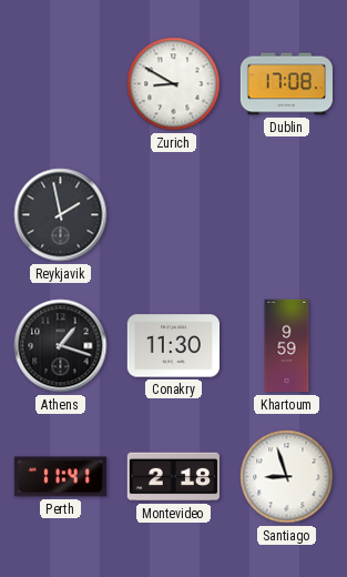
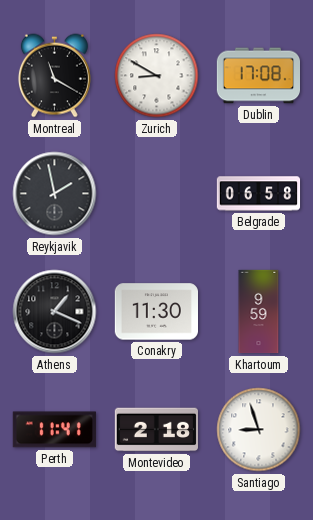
Montreal: none -> 11:20 (54, 76)
Belgrade: none -> 06:58 (259, 194)
Athens: 1:18 -> 1:19 (55, 312)
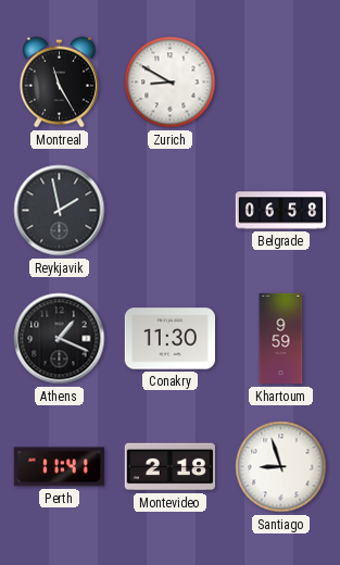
Montreal: 11:20 -> 11:25 (59, 83)
Dublin: 17:08 -> none (258, 76)
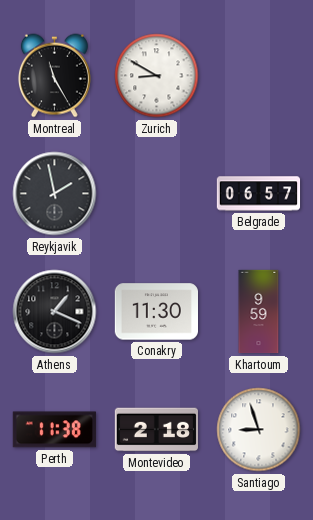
Belgrade: 06:58 -> 06:57 (259, 194)
Perth: 11:41 -> 11:38 (54, 430)
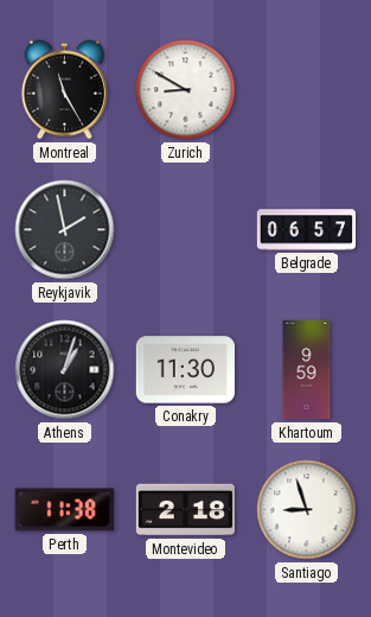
Athens: 1:19 -> 1:03 (65, 370)
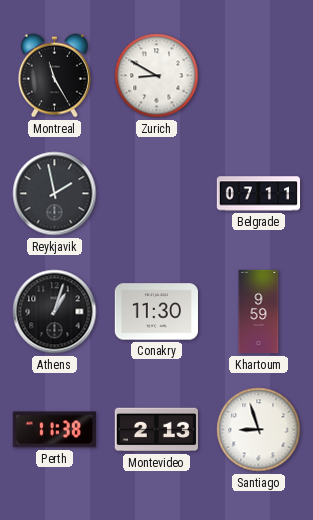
Belgrade: 06:57 -> 07:11 (259, 194)
Montevideo: 2:18 -> 2:13 (156, 430)
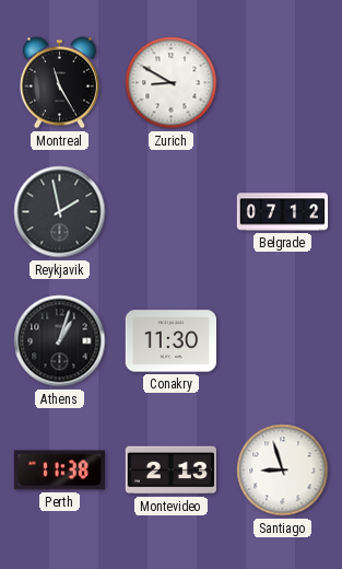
Belgrade: 07:11 -> 07:12 (283, 212)
Khartoum: 9:59 -> none (259, 312)
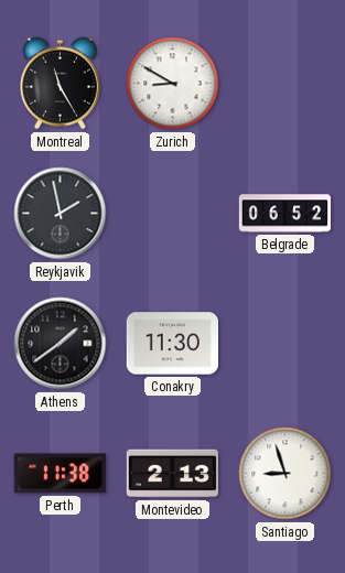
Belgrade: 07:12 -> 06:52 (285, 214)
Athens: 1:03 -> 1:39 (61, 344)
